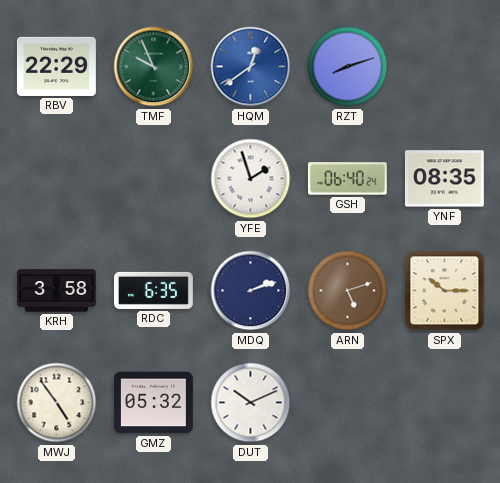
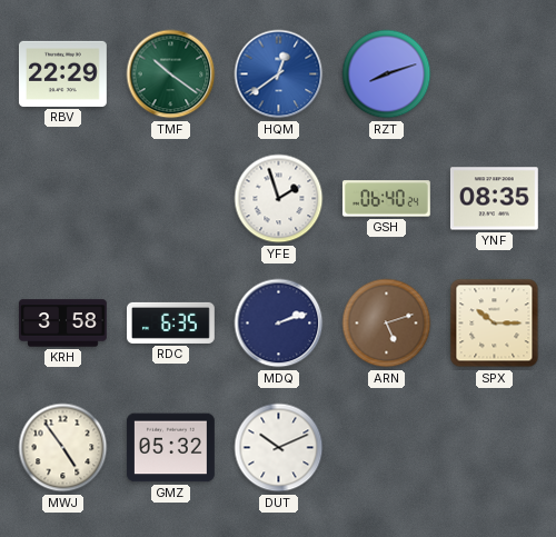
TMF: 9:56 -> 10:21 (171, 74)
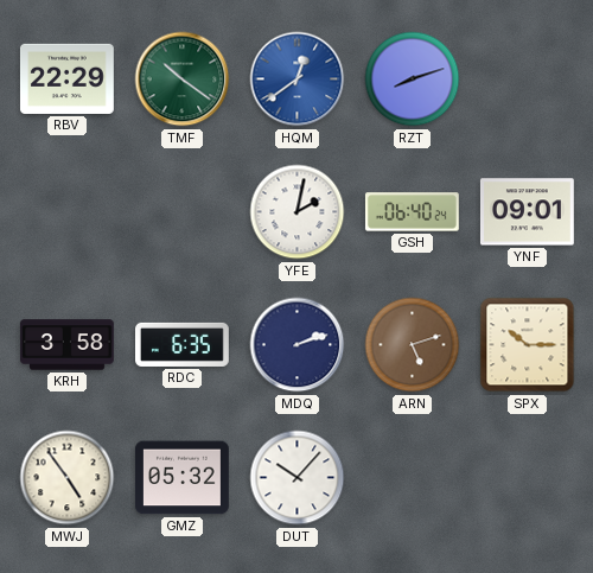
YFE: 1:57 -> 2:02 (298, 212)
YNF: 08:35 -> 09:01 (527, 212)
DUT: 10:11 -> 10:07 (298, 478)
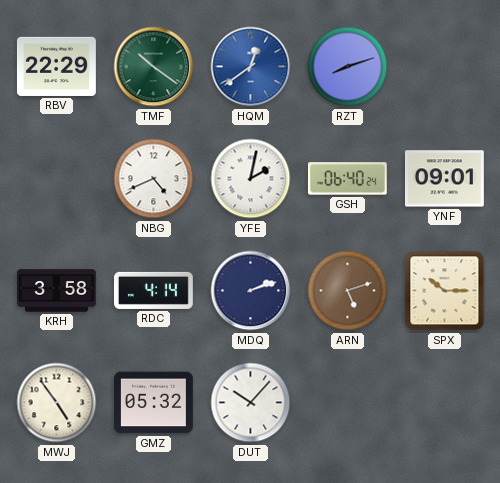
NBG: none -> 4:41 (154, 179)
RDC: 6:35 -> 4:14 (154, 290)
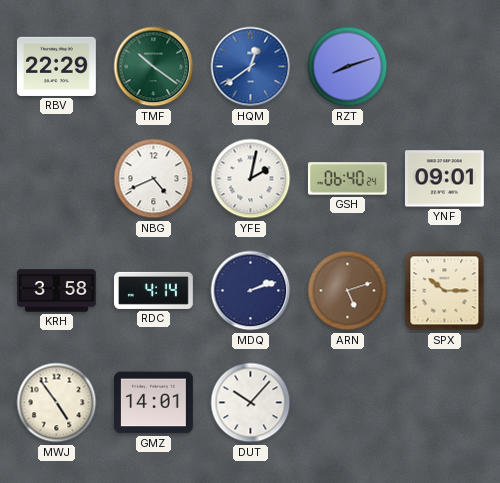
GMZ: 05:32 -> 14:01 (154, 403)
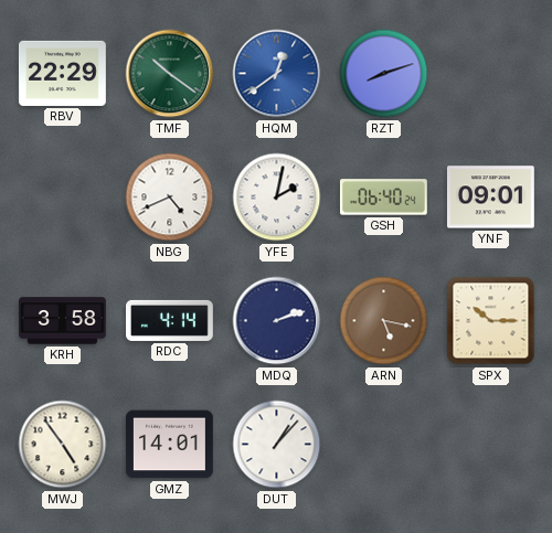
ARN: 5:12 -> 5:17 (384, 321)
DUT: 10:07 -> 1:07 (277, 445)
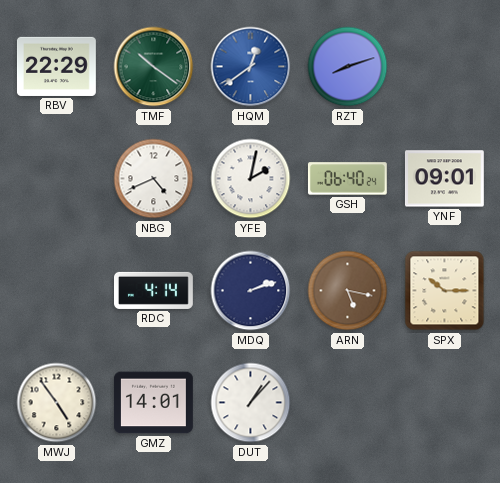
KRH: 3:58 -> none (63, 321)
